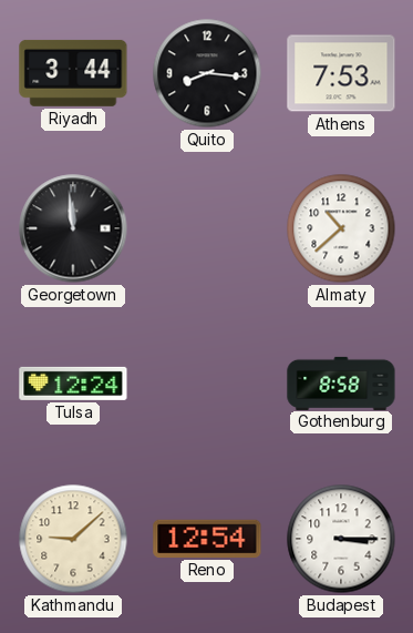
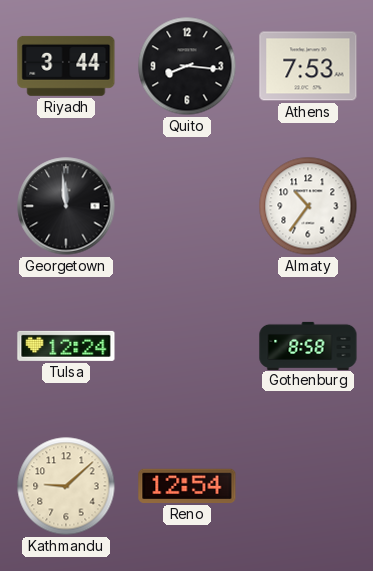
Almaty: 10:38 -> 10:36 (308, 206)
Budapest: 3:15 -> none (341, 539)
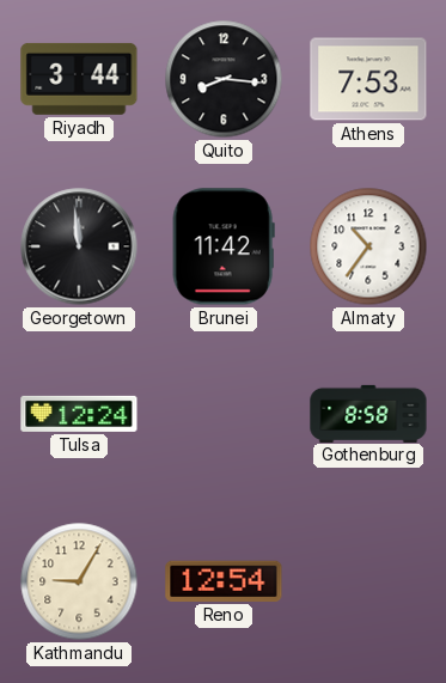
Brunei: none -> 11:42 (224, 246)
Kathmandu: 9:08 -> 9:05 (79, 581)
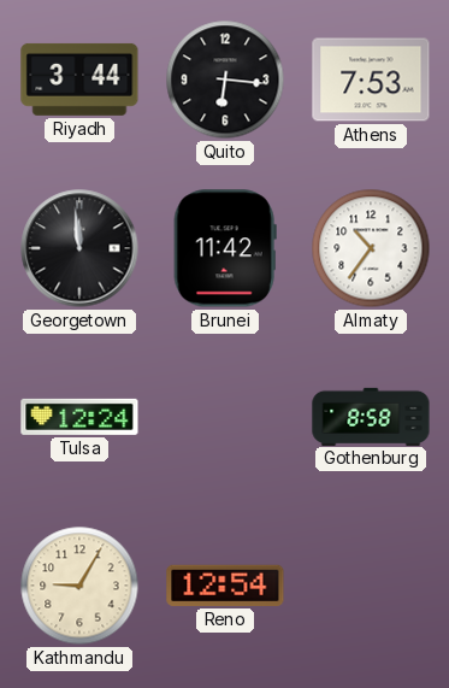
Quito: 8:16 -> 6:16 (225, 80)
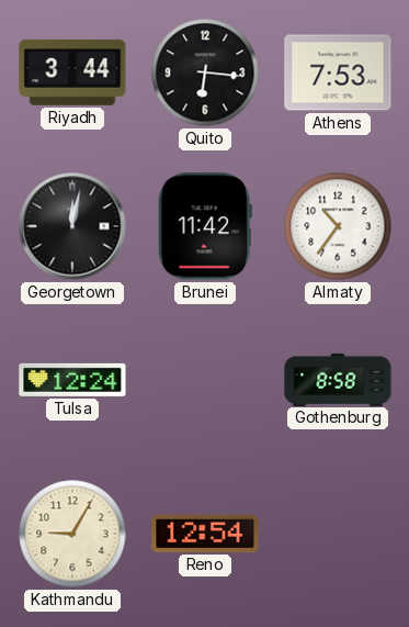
Georgetown: 11:59 -> 12:02 (72, 226)
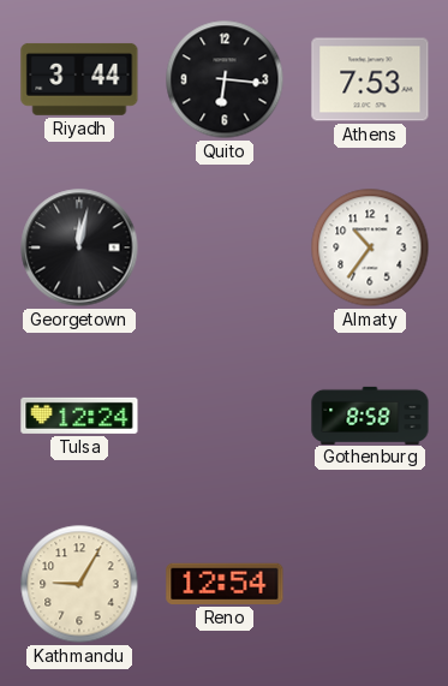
Brunei: 11:42 -> none (205, 226)
